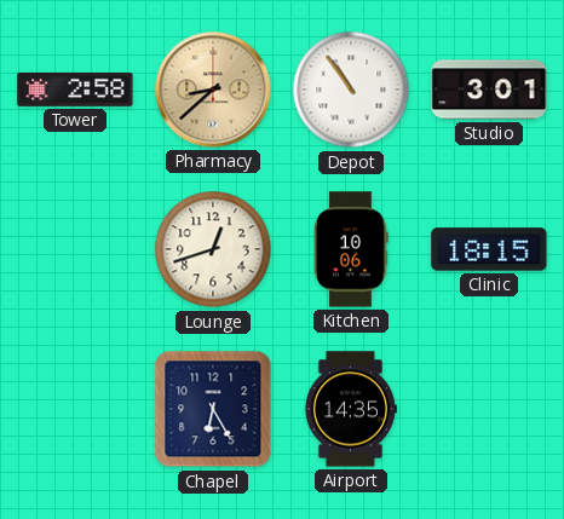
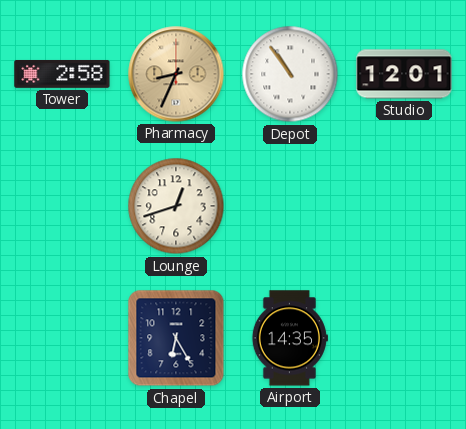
Pharmacy: 8:38 -> 8:34 (176, 74)
Studio: 3:01 -> 12:01 (404, 74)
Kitchen: 10:06 -> none (352, 249)
Clinic: 18:15 -> none (489, 249)
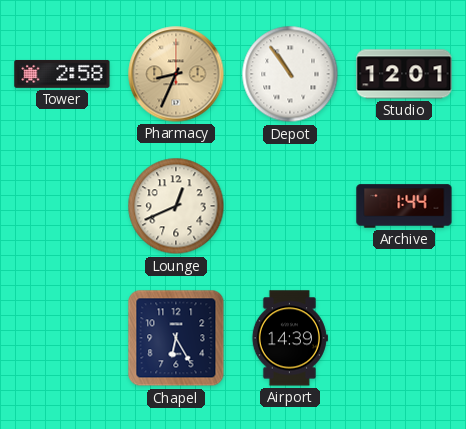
Lounge: 12:42 -> 12:41 (176, 206)
Archive: none -> 1:44 (404, 206)
Airport: 14:35 -> 14:39 (289, 338)
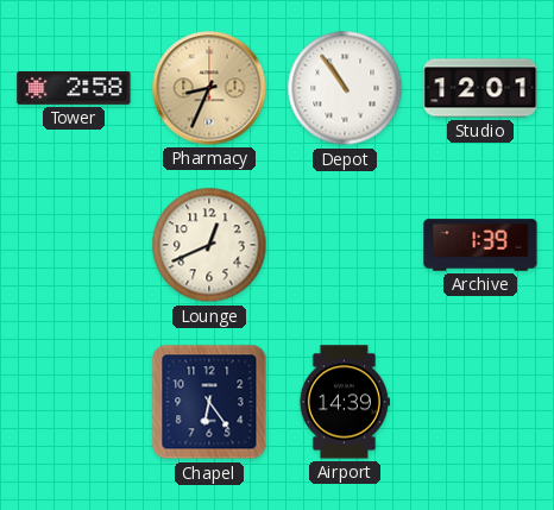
Archive: 1:44 -> 1:39 (480, 245)
Chapel: 6:25 -> 6:24 (209, 402)
